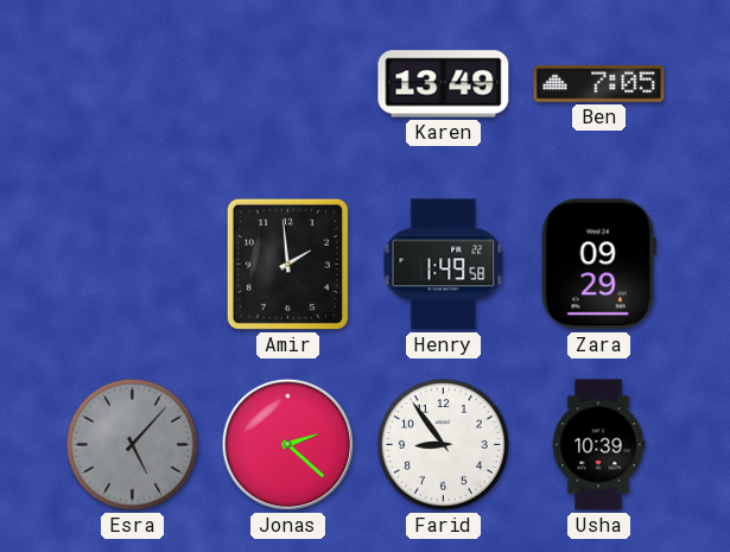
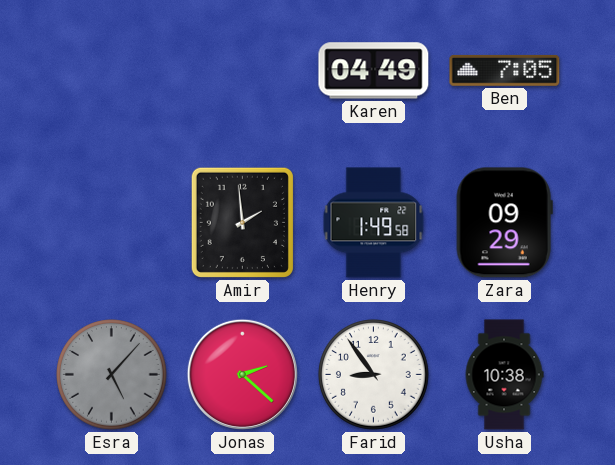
Karen: 13:49 -> 04:49 (374, 71)
Usha: 10:39 -> 10:38 (504, 375)
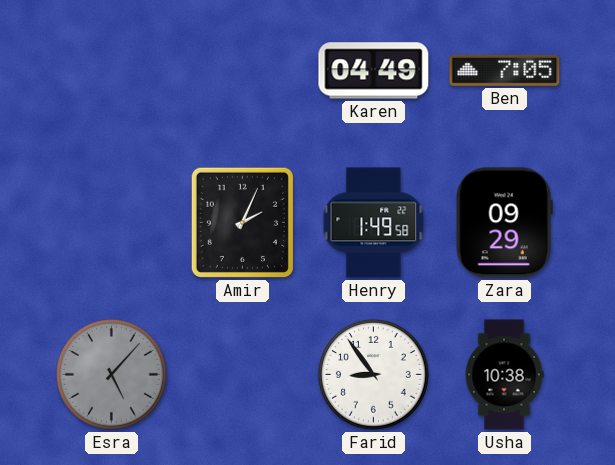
Amir: 1:59 -> 2:04 (242, 222)
Jonas: 2:22 -> none (242, 374)
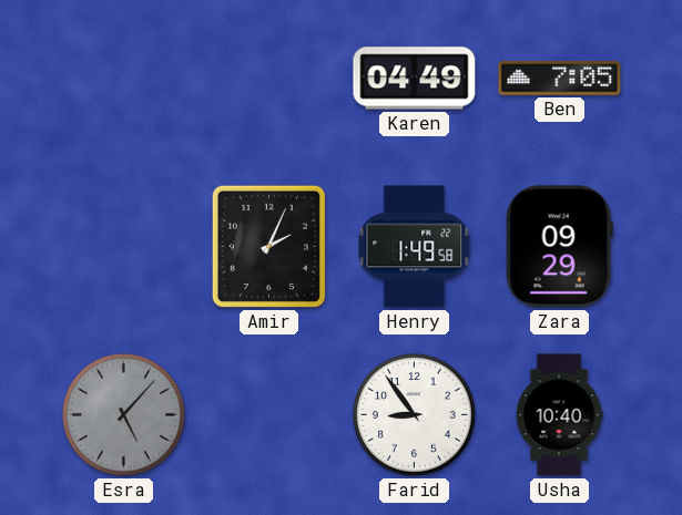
Usha: 10:38 -> 10:40 (559, 415)
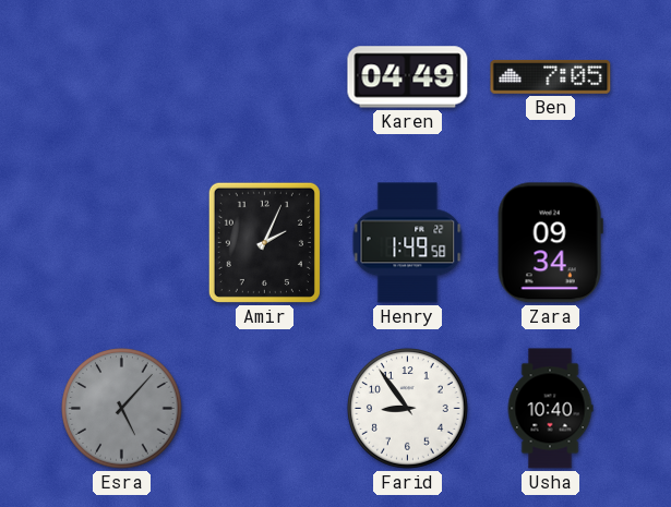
Zara: 09:29 -> 09:34 (550, 243)
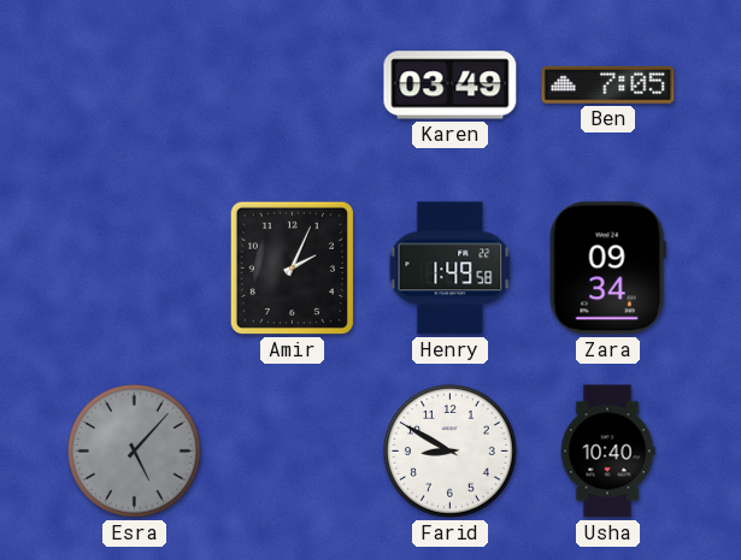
Karen: 04:49 -> 03:49 (451, 86)
Farid: 8:54 -> 8:50 (451, 452)
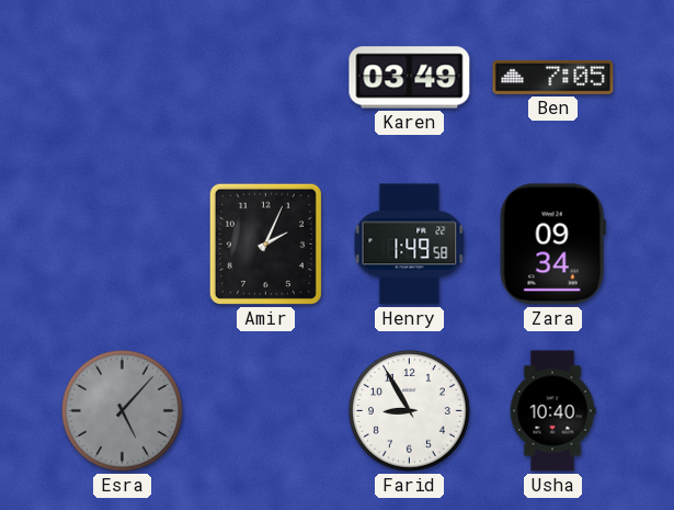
Farid: 8:50 -> 8:55 (410, 411)
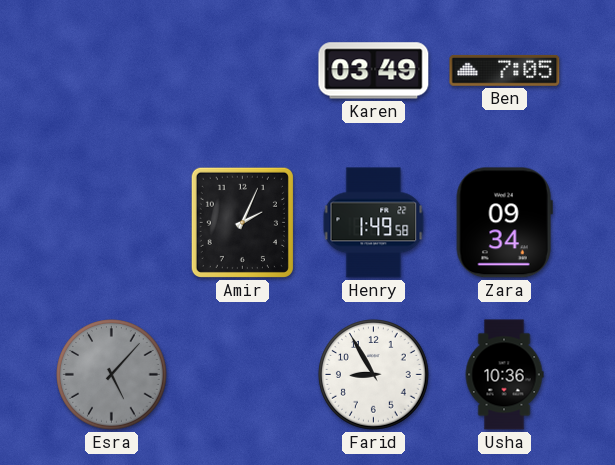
Usha: 10:40 -> 10:36 (504, 375)
